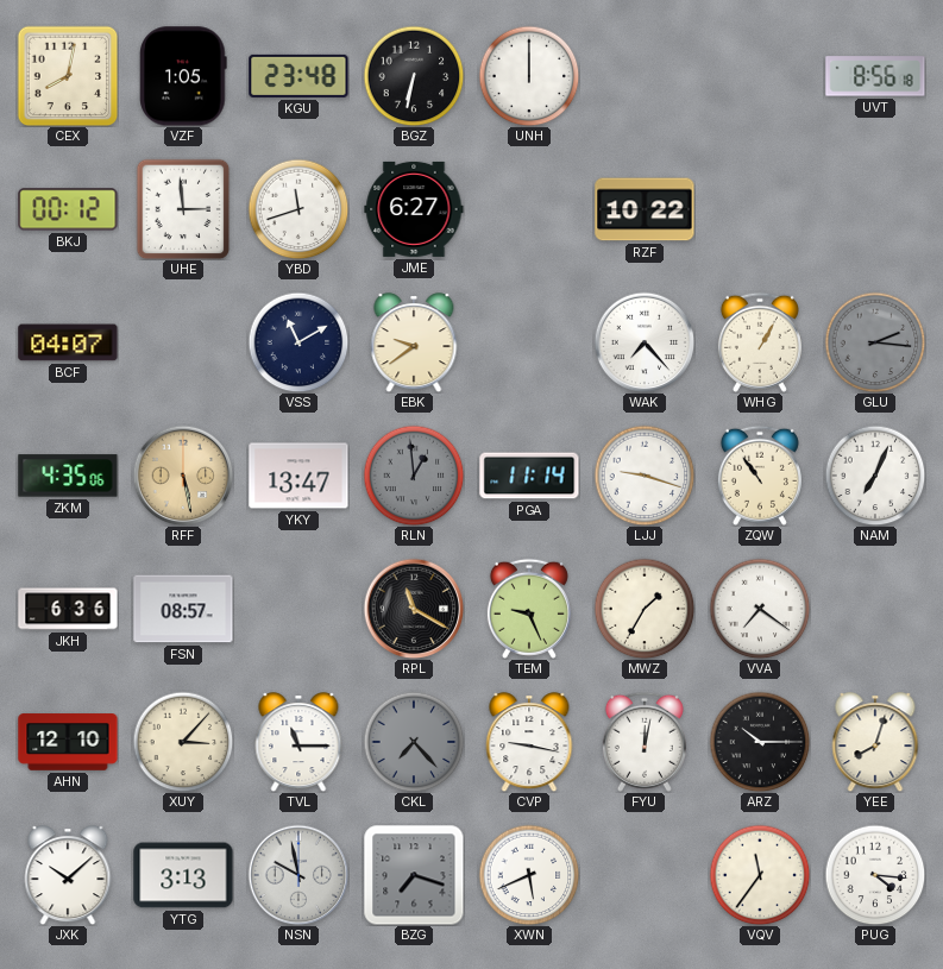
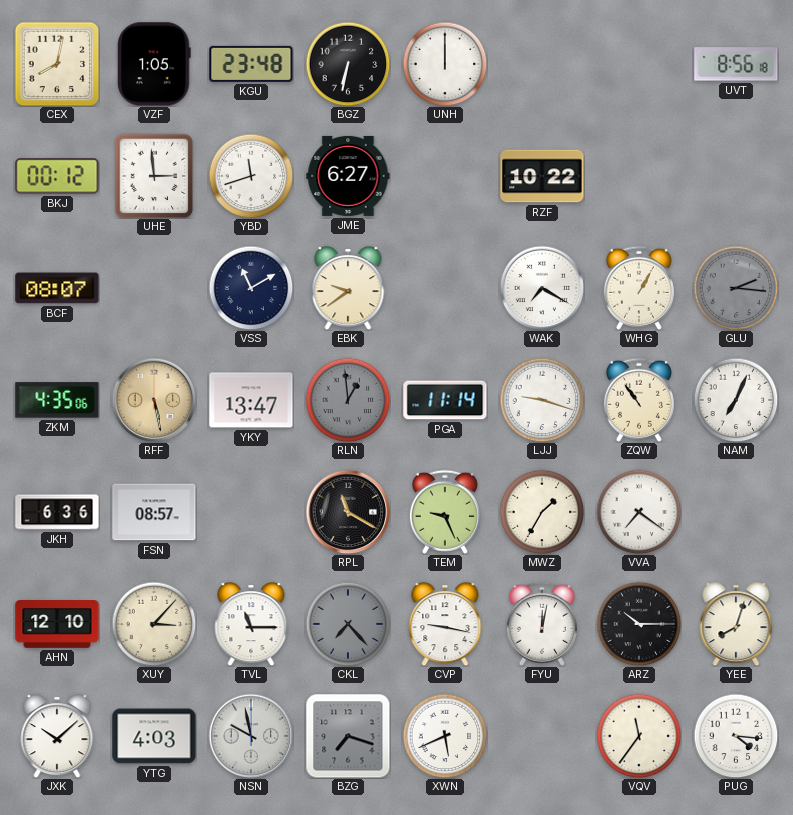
BCF: 04:07 -> 08:07 (57, 288)
WAK: 7:23 -> 7:20 (542, 288)
YTG: 3:13 -> 4:03 (154, 736)
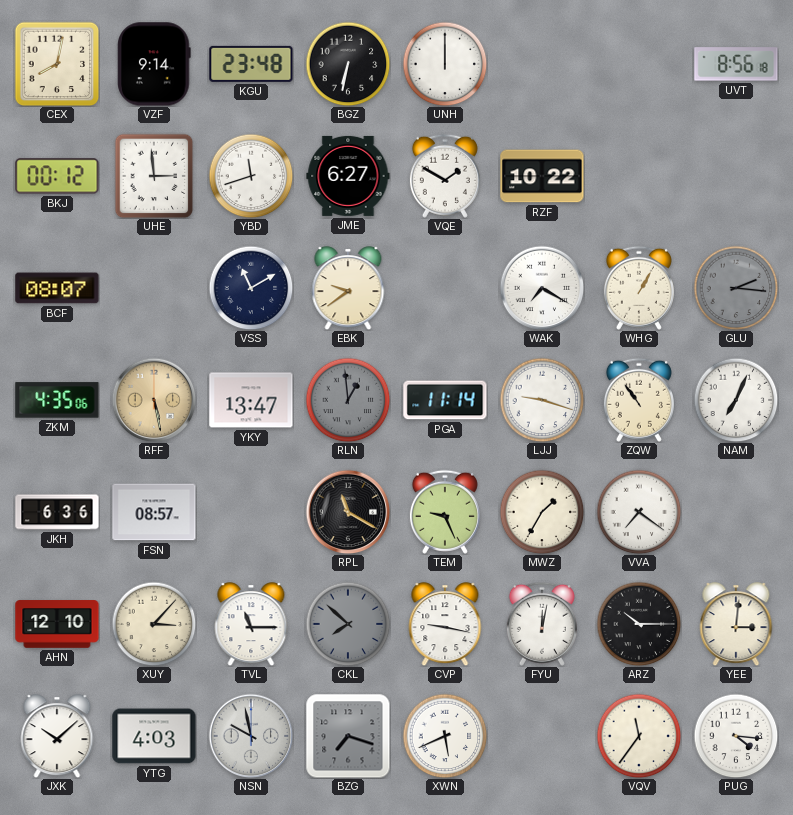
VZF: 1:05 -> 9:14 (154, 64)
VQE: none -> 1:50 (445, 176)
CKL: 7:23 -> 7:52 (348, 624)
YEE: 8:03 -> 3:01 (736, 624)
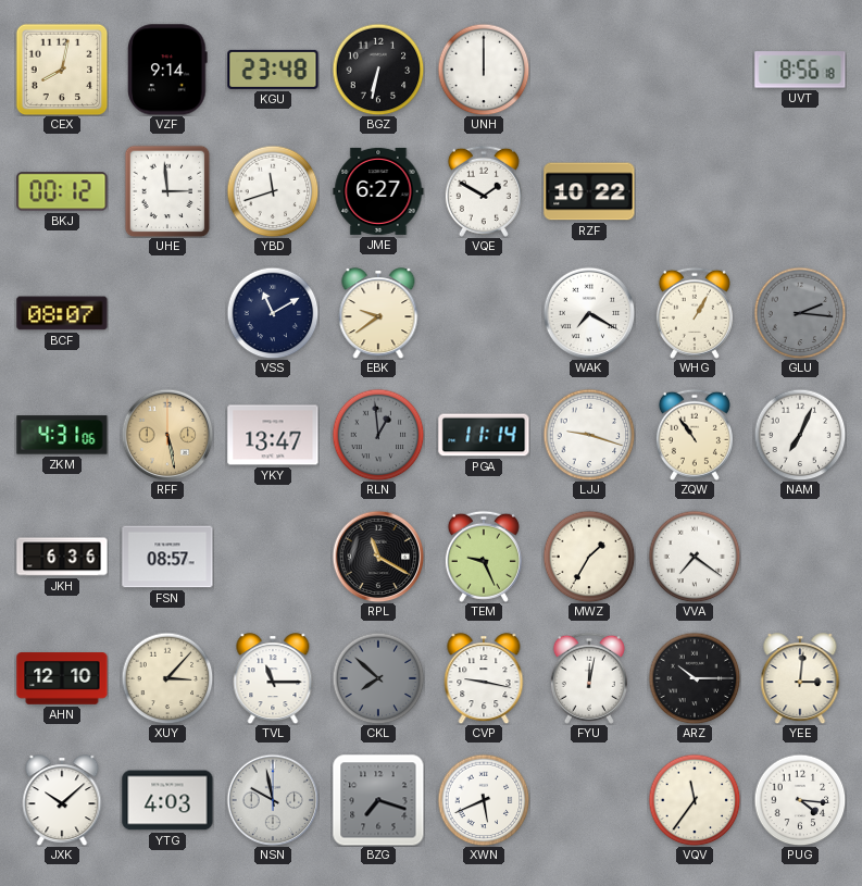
ZKM: 4:35 -> 4:31 (62, 435)
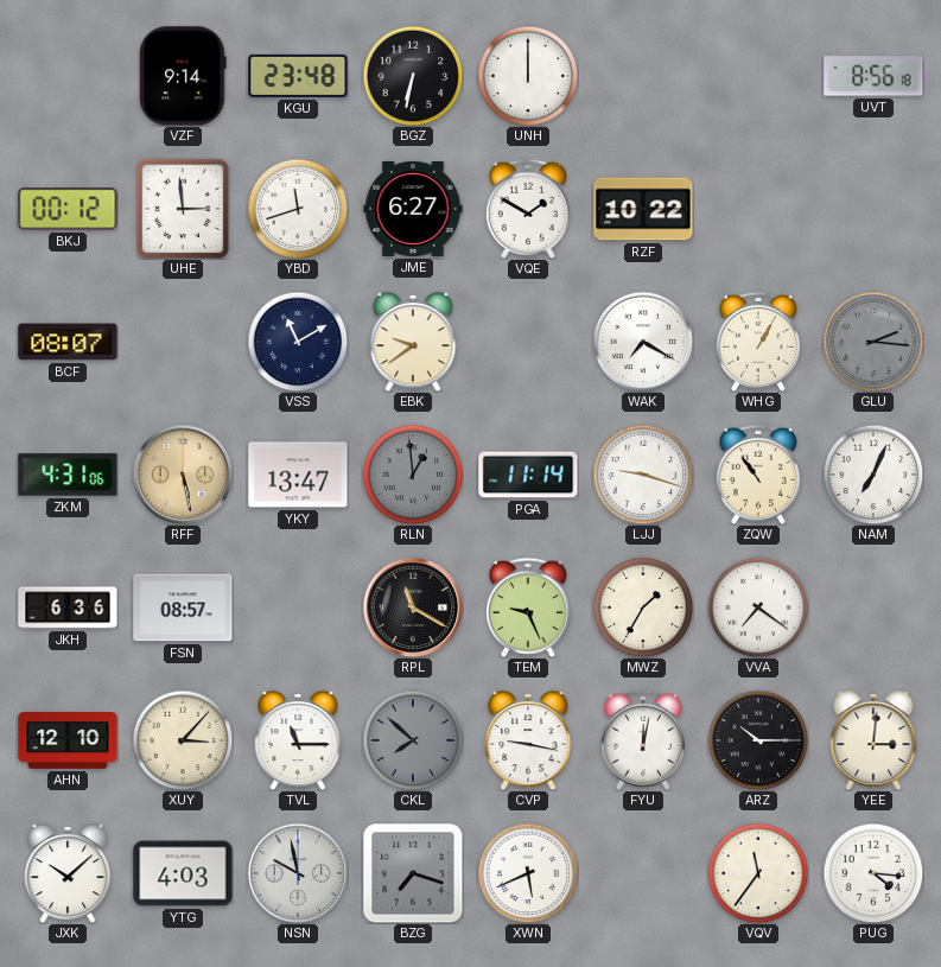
CEX: 8:02 -> none (62, 70)
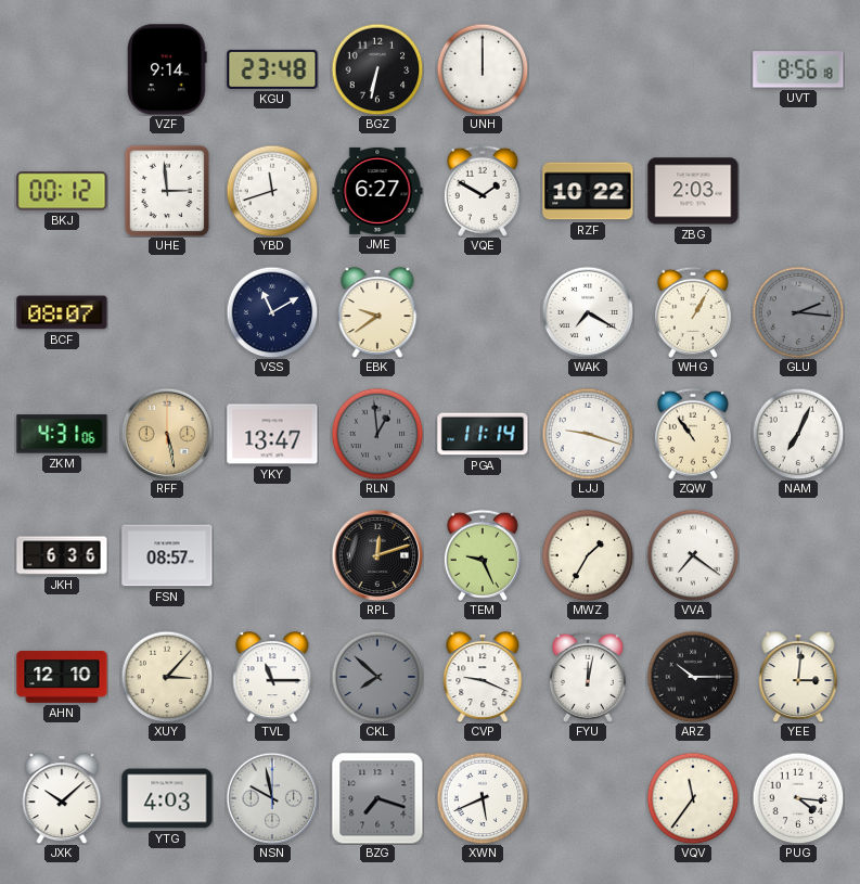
ZBG: none -> 2:03 (693, 191)
RPL: 11:20 -> 12:12 (377, 555)
CVP: 9:17 -> 9:19 (483, 677)
